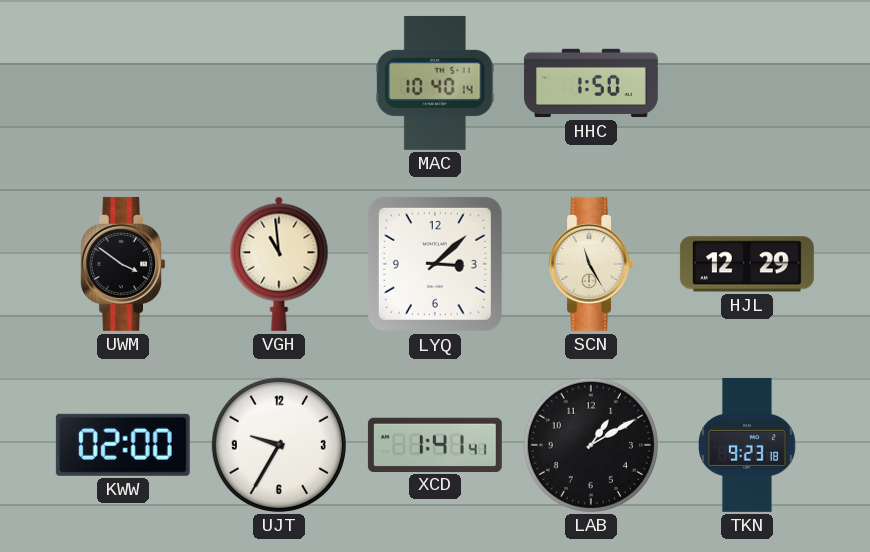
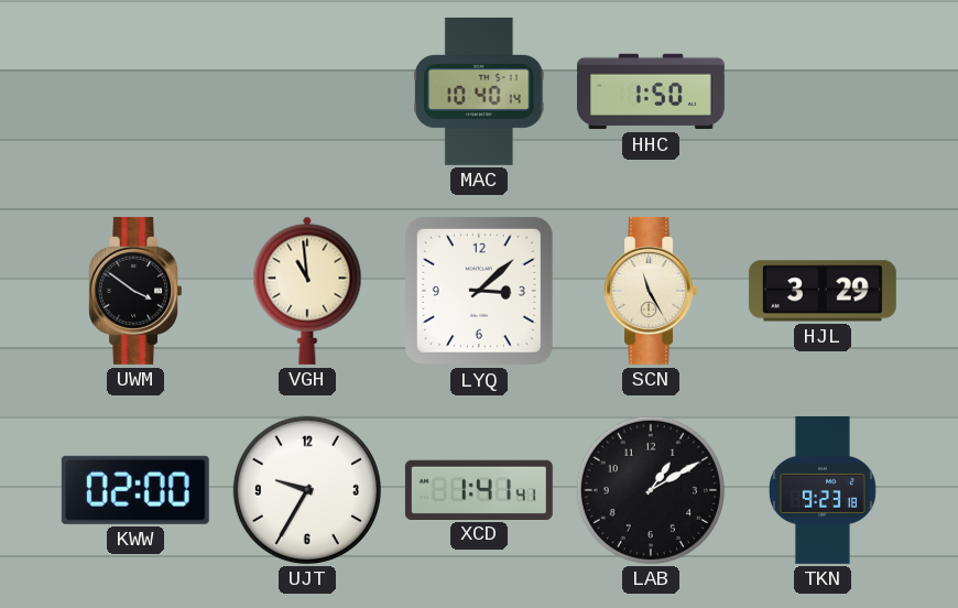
HJL: 12:29 -> 3:29 (823, 291)
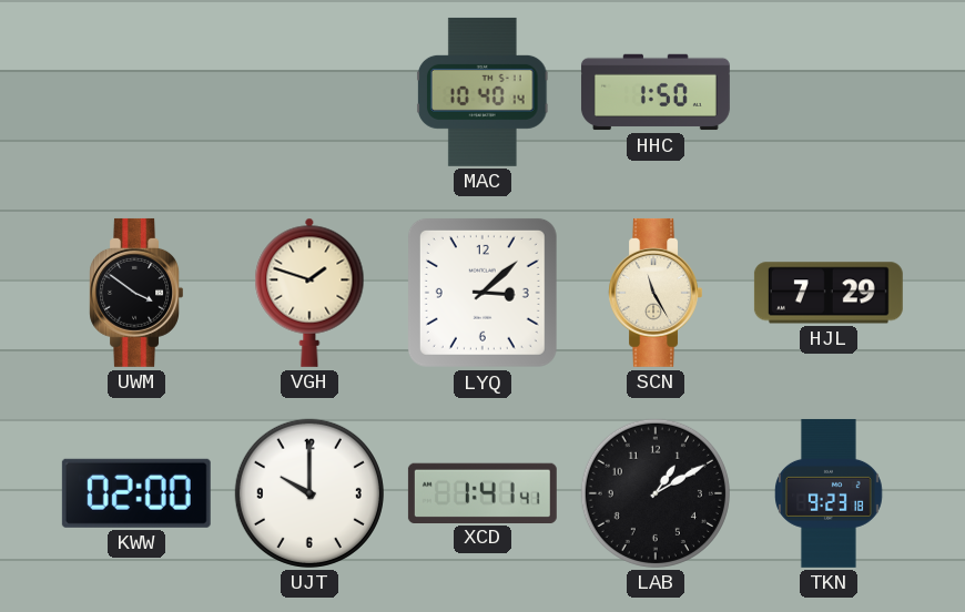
VGH: 10:59 -> 1:48 (309, 293)
HJL: 3:29 -> 7:29 (829, 293)
UJT: 9:35 -> 10:00 (309, 493)
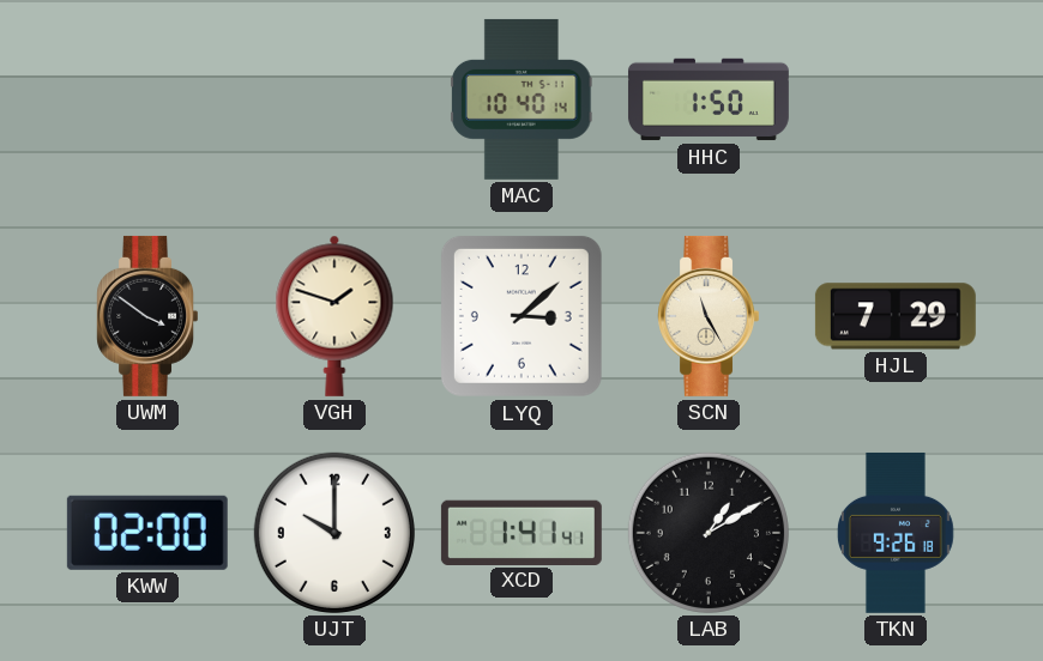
TKN: 9:23 -> 9:26 (897, 533)
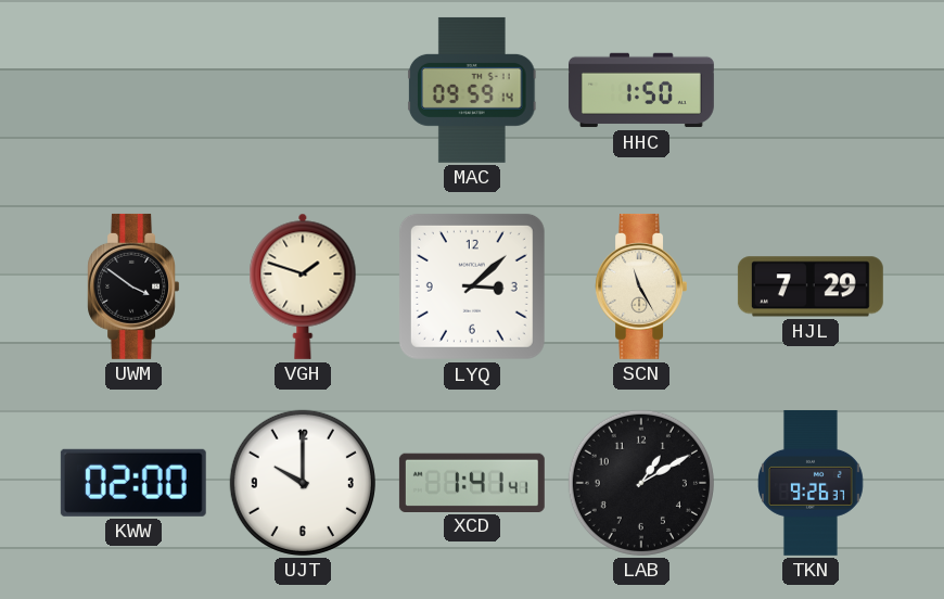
MAC: 10:40 -> 09:59 (473, 90)
TKN: 9:26:18 -> 9:26:37 (812, 483)
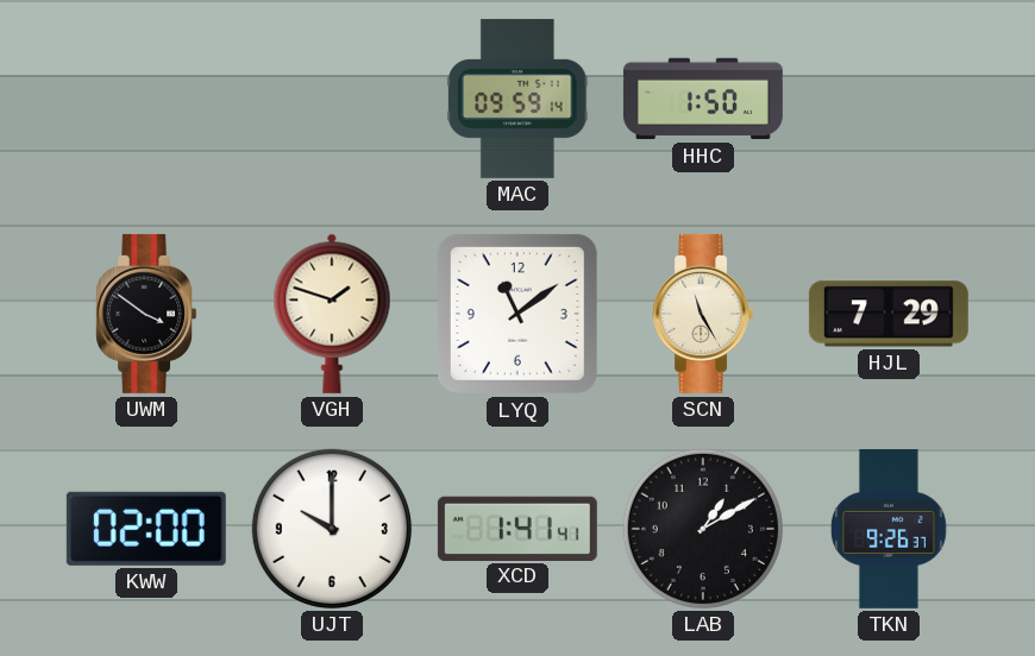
LYQ: 3:08 -> 11:09 (517, 314)
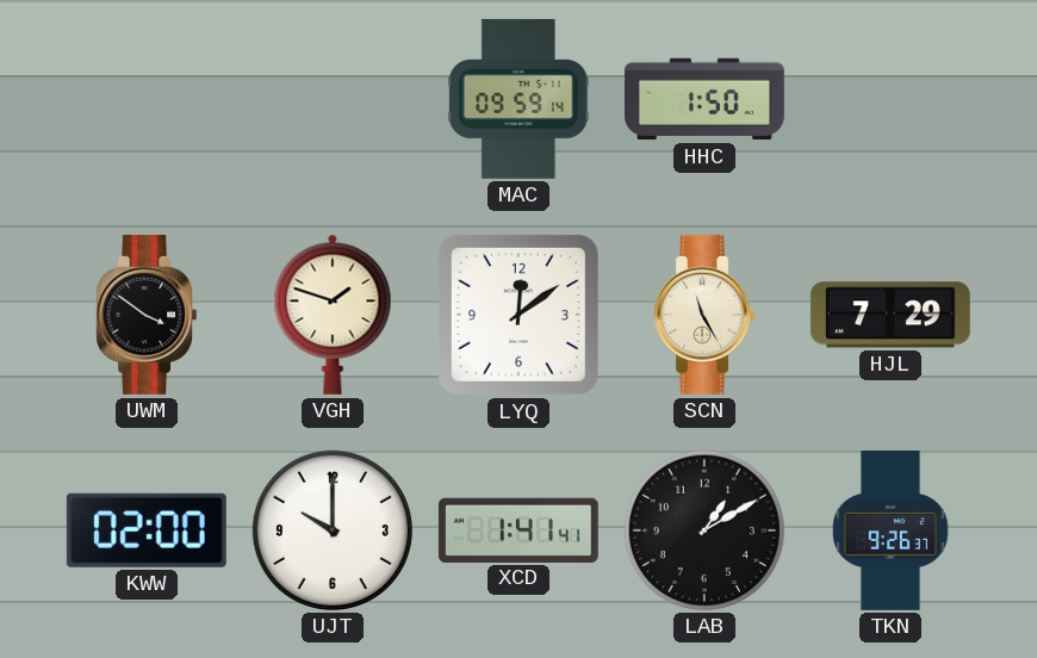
LYQ: 11:09 -> 12:09 (518, 315)
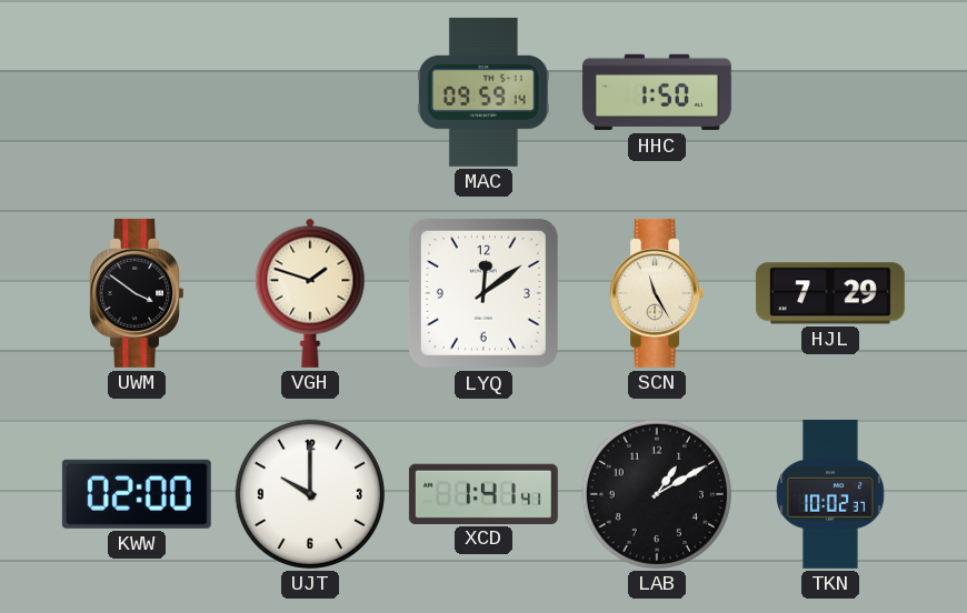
TKN: 9:26 -> 10:02 (831, 494)
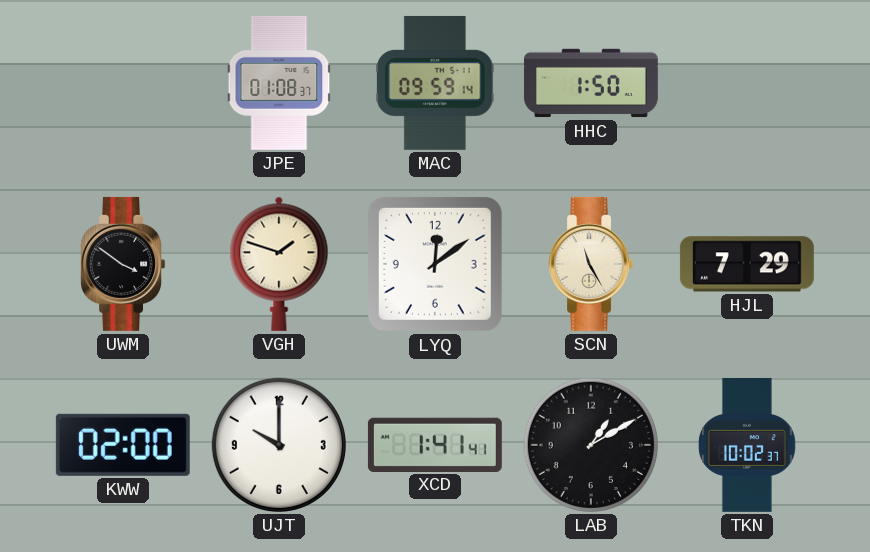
JPE: none -> 01:08 (279, 83)
